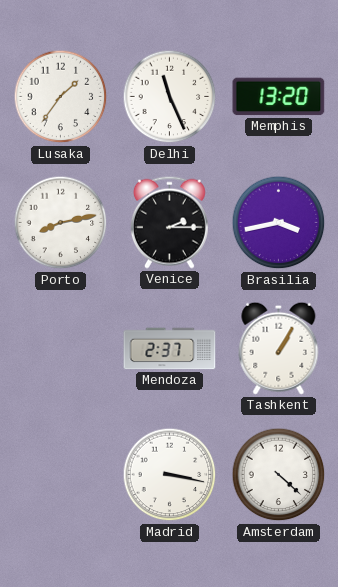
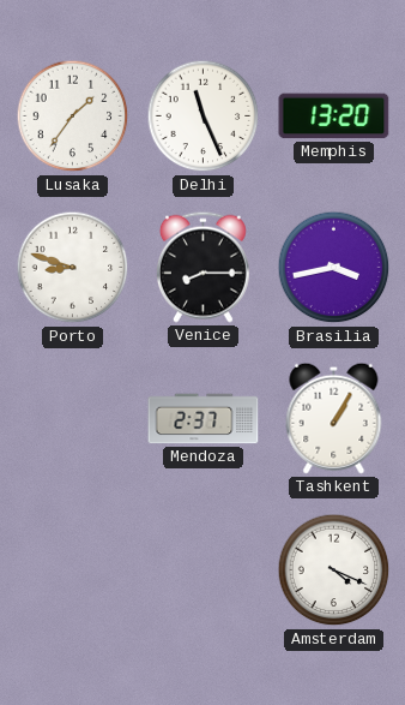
Porto: 8:13 -> 8:48 (73, 268)
Venice: 2:15 -> 8:15 (202, 267)
Madrid: 3:17 -> none (170, 475)
Amsterdam: 4:22 -> 4:19 (334, 570)
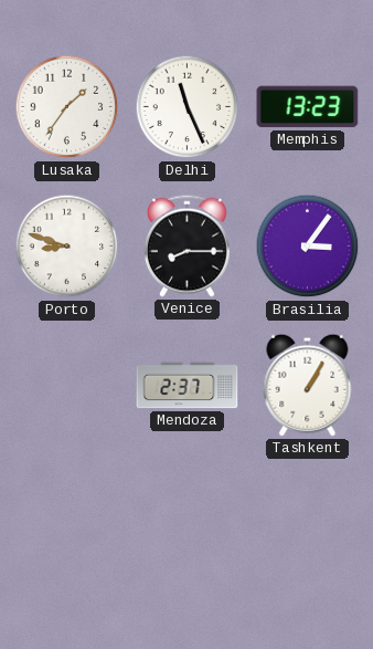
Memphis: 13:20 -> 13:23 (308, 107)
Brasilia: 3:43 -> 3:06 (308, 247)
Amsterdam: 4:19 -> none (334, 570)
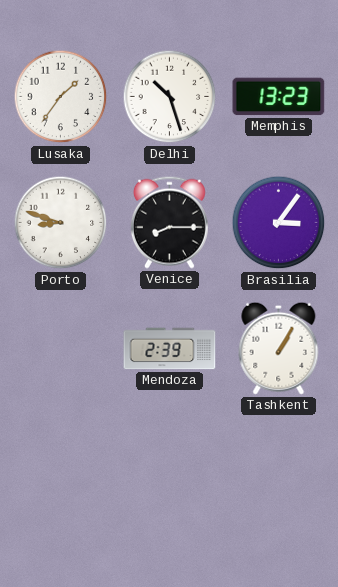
Delhi: 11:26 -> 10:27 (170, 97)
Mendoza: 2:37 -> 2:39 (170, 349)
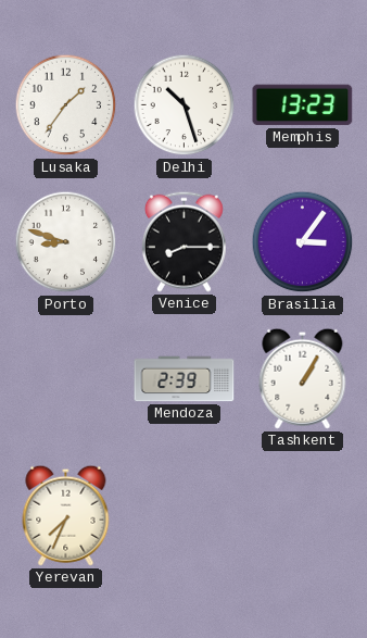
Yerevan: none -> 7:34 (66, 515)
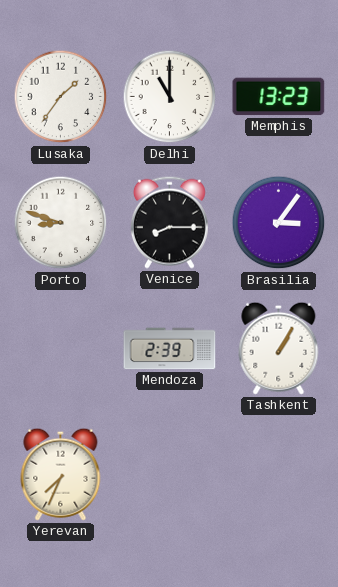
Delhi: 10:27 -> 11:00 (170, 97)
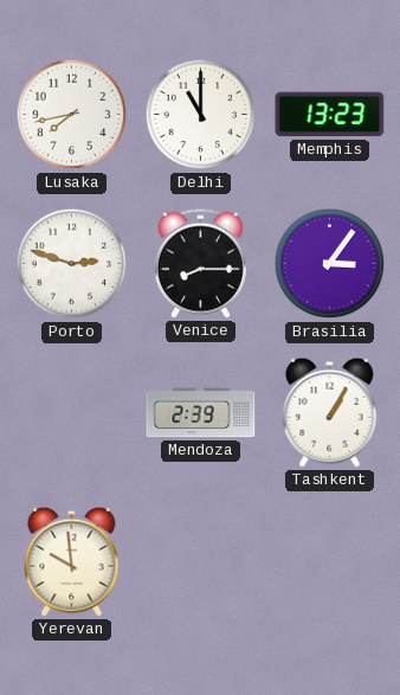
Lusaka: 1:36 -> 7:43 (72, 115)
Porto: 8:48 -> 2:48 (72, 264)
Yerevan: 7:34 -> 9:59 (72, 561)
